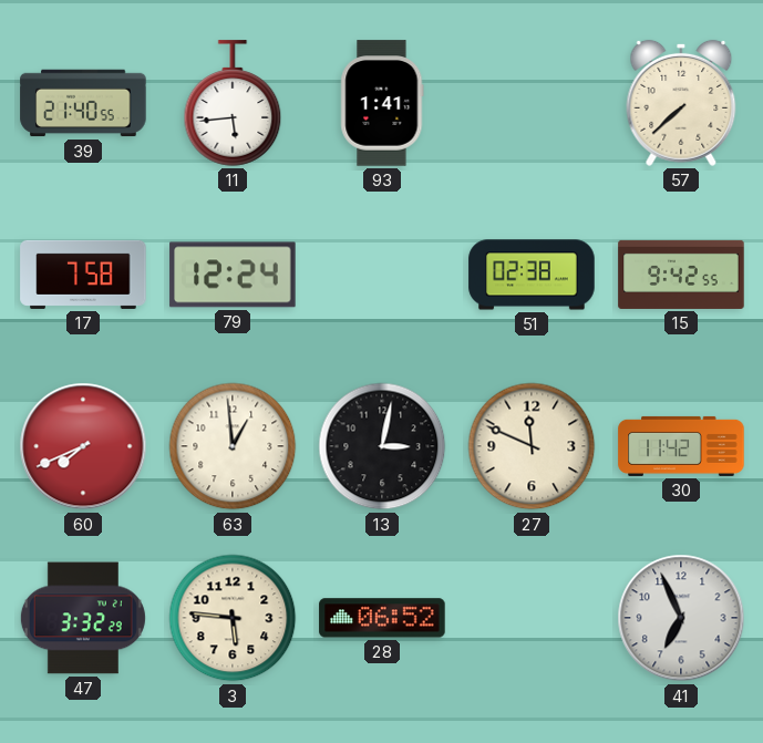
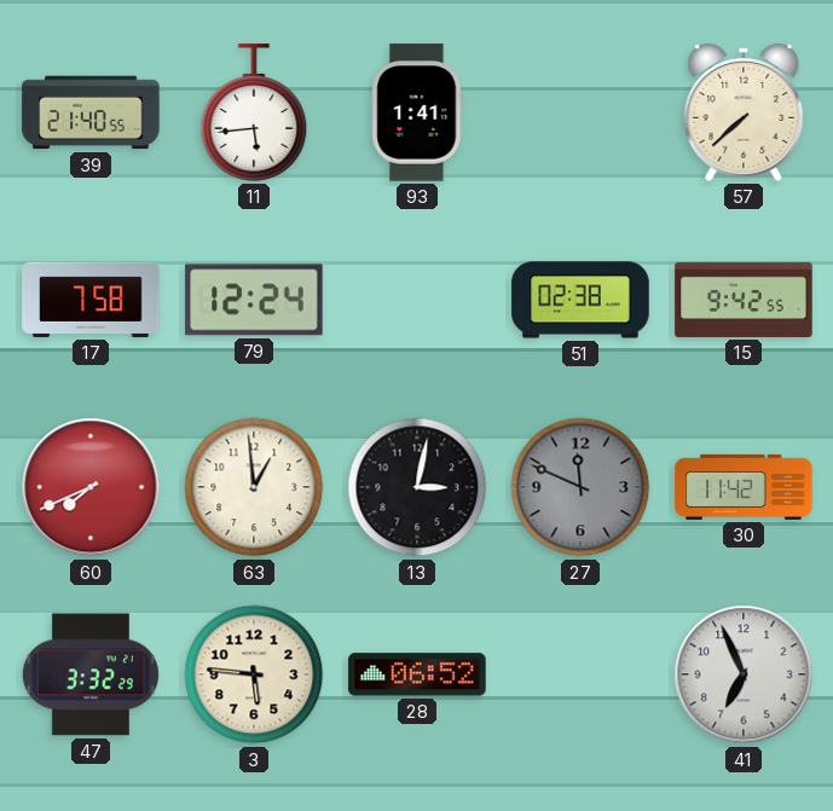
27 dial: cream -> grey (580, 487)
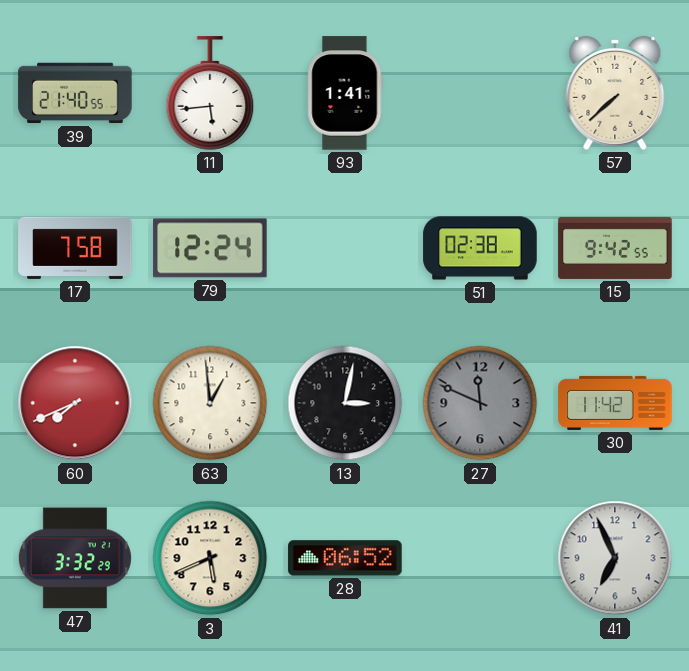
3: 5:46 -> 5:41 (210, 558)
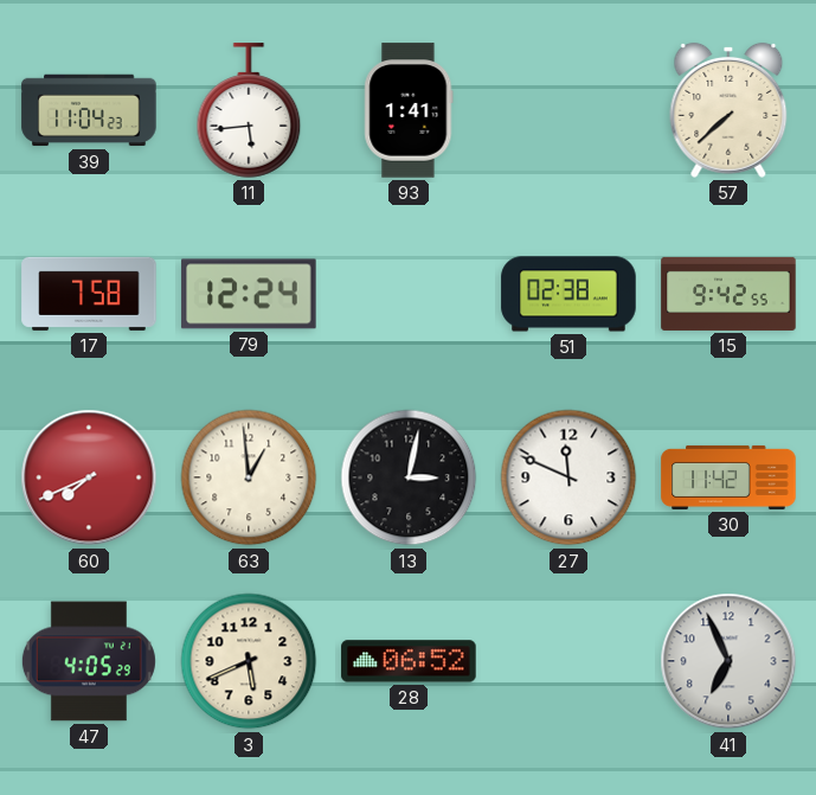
39: 21:40 -> 11:04 (89, 110)
27 dial: grey -> white (568, 477)
47: 3:32 -> 4:05 (89, 661)
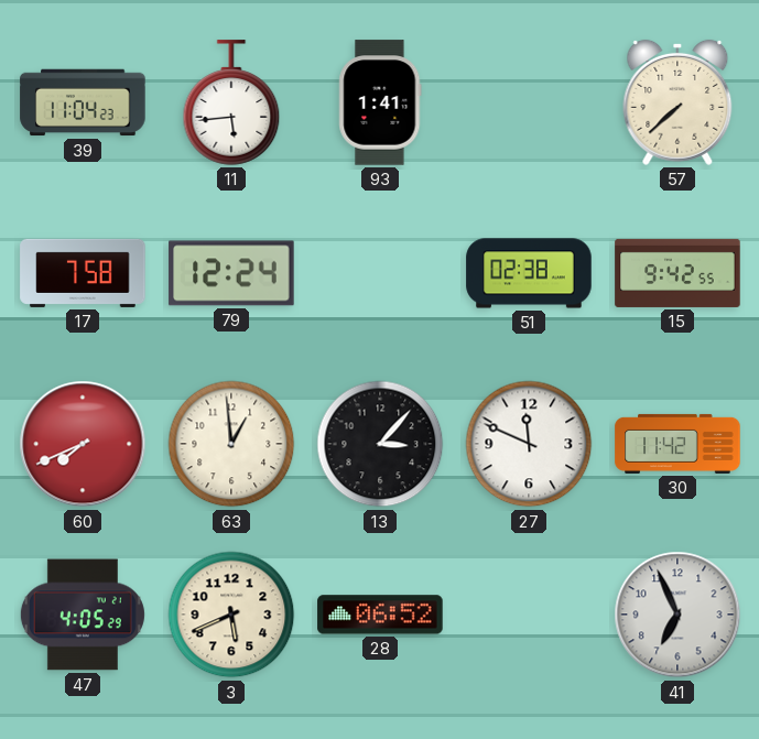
13: 3:02 -> 3:07 (380, 444)
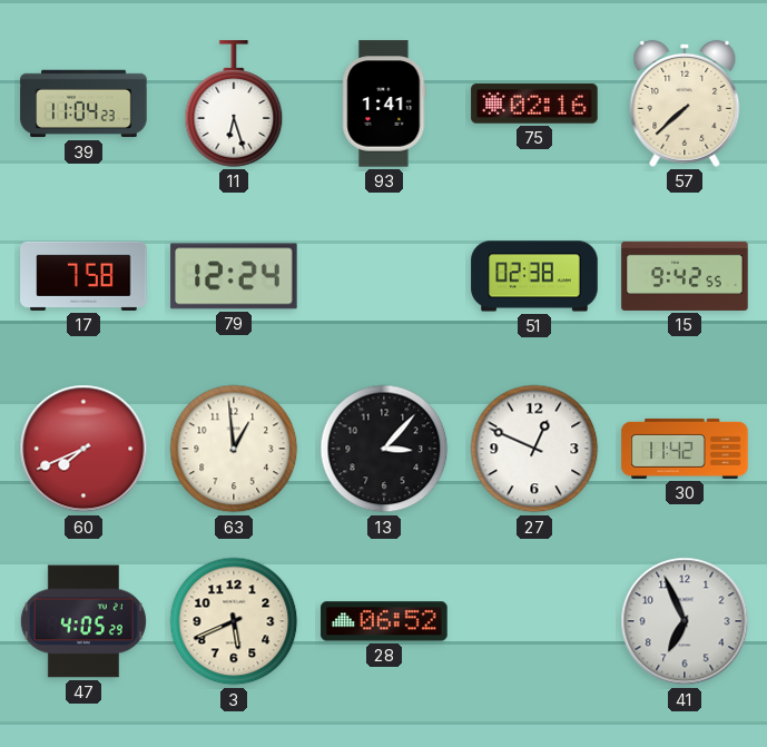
11: 5:44 -> 6:27 (234, 104)
75: none -> 02:16 (534, 104)
27: 11:49 -> 12:49 (534, 449)
